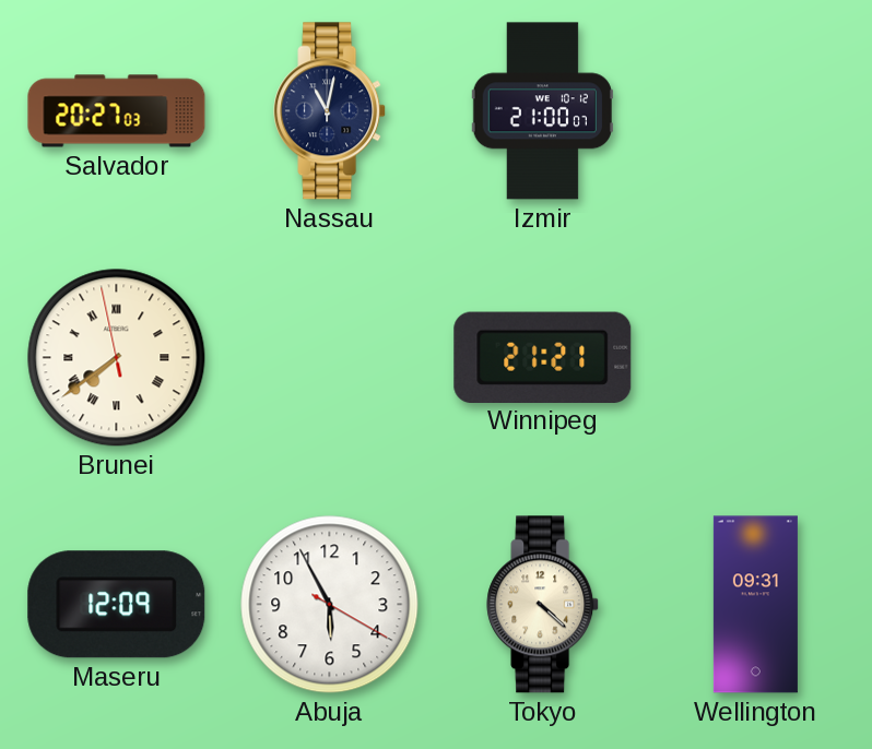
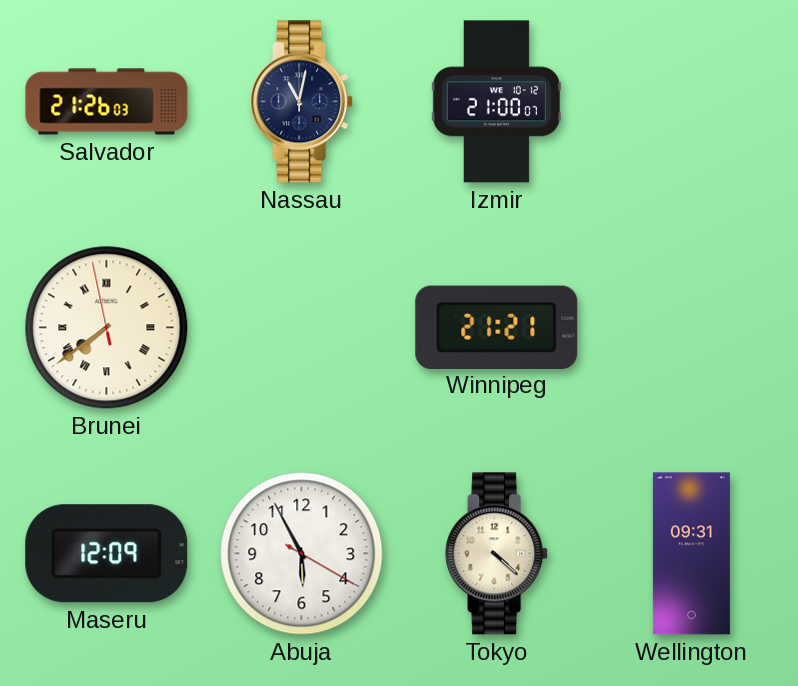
Salvador: 20:27 -> 21:26 (107, 102)
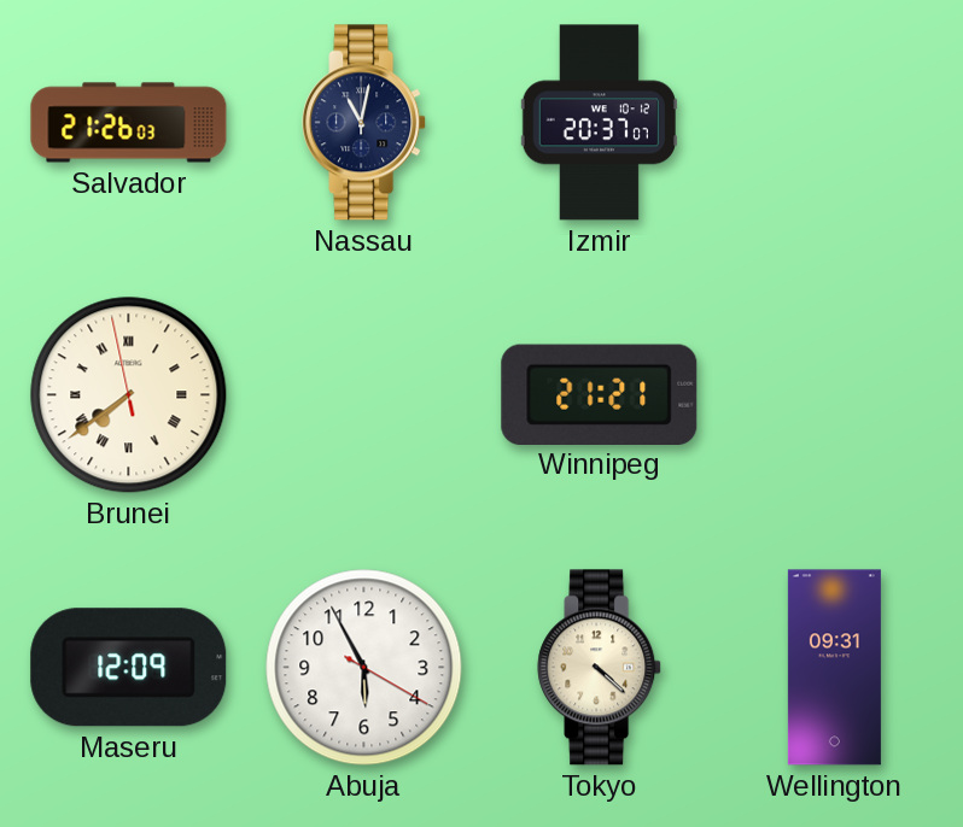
Izmir: 21:00 -> 20:37 (599, 123)
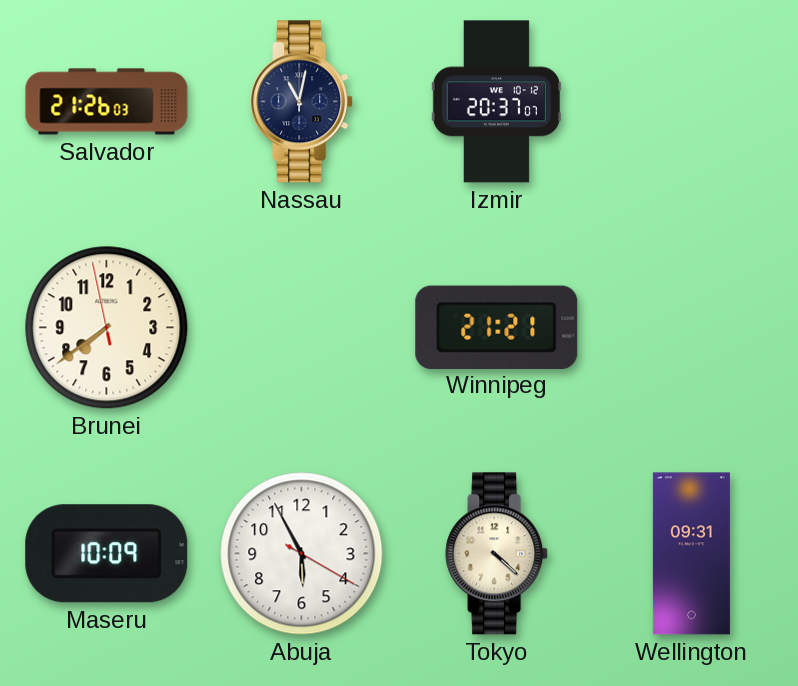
Brunei numerals: Roman -> Arabic (107, 328)
Maseru: 12:09 -> 10:09 (107, 554)
